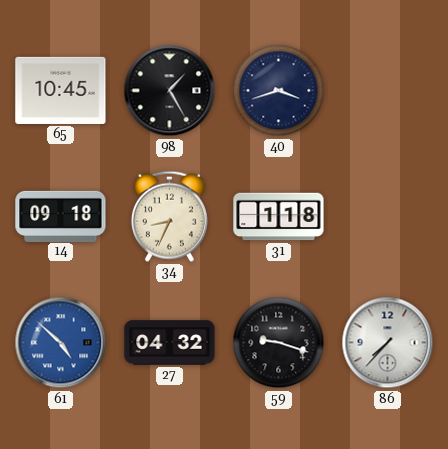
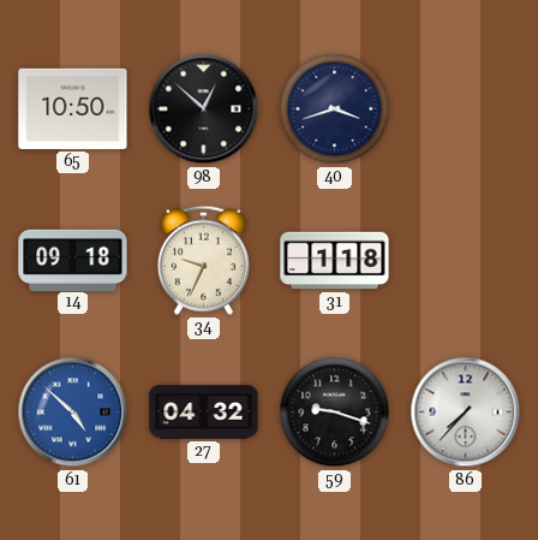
65: 10:45 -> 10:50 (73, 108)
98: 1:25 -> 12:52 (204, 109)
34: 8:34 -> 9:34 (203, 260)
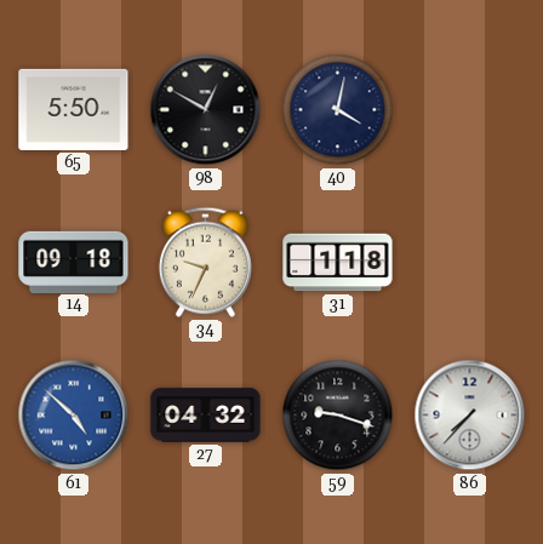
65: 10:50 -> 5:50 (74, 109)
98: 12:52 -> 12:50 (206, 110)
40: 3:42 -> 4:02 (338, 110)
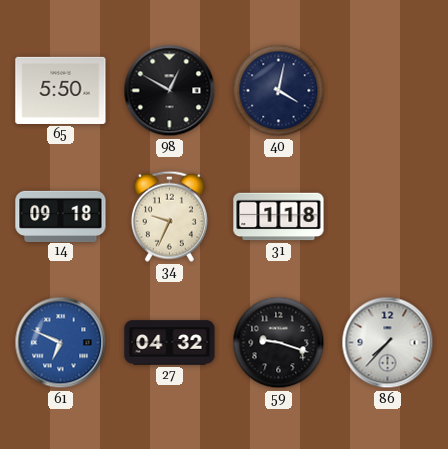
61: 4:52 -> 6:49 (61, 343)
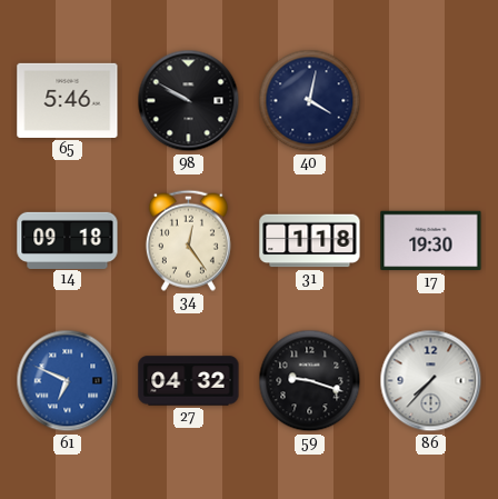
65: 5:50 -> 5:46 (68, 100)
98: 12:50 -> 9:50 (189, 101)
34: 9:34 -> 12:24 (188, 240)
17: none -> 19:30 (431, 241)
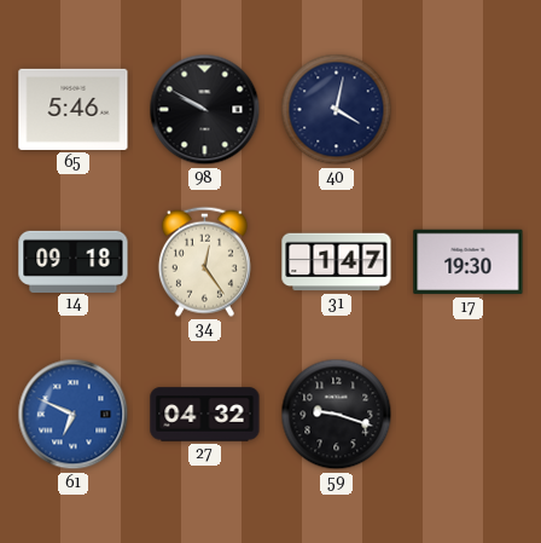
31: 1:18 -> 1:47 (337, 262)
86: 7:37 -> none (431, 381)
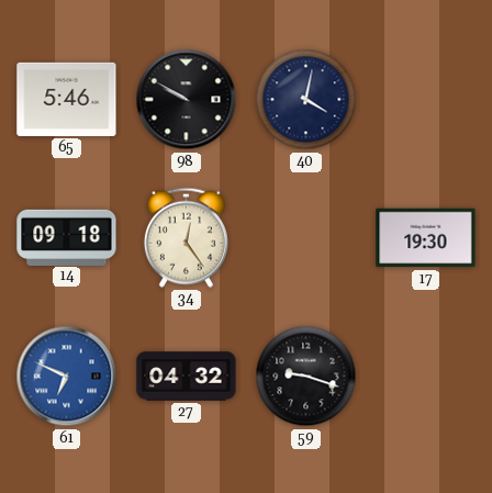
31: 1:47 -> none (337, 262)
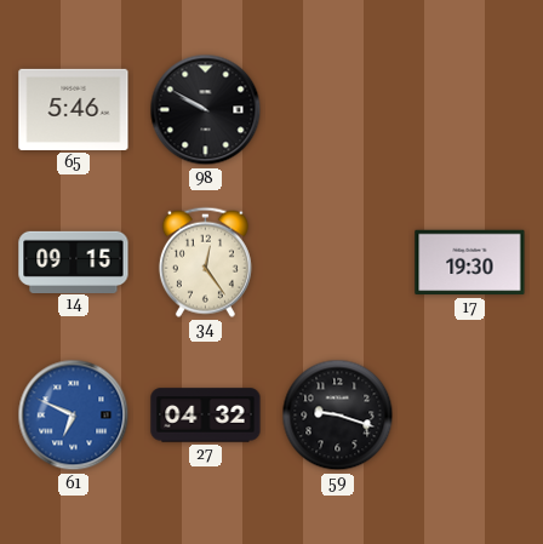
40: 4:02 -> none (306, 100)
14: 09:18 -> 09:15 (74, 262)
